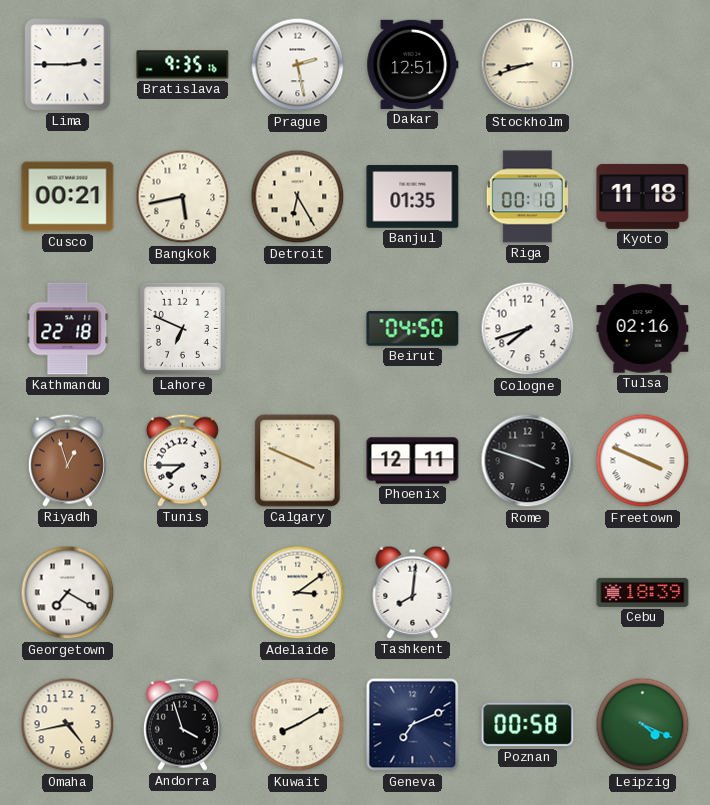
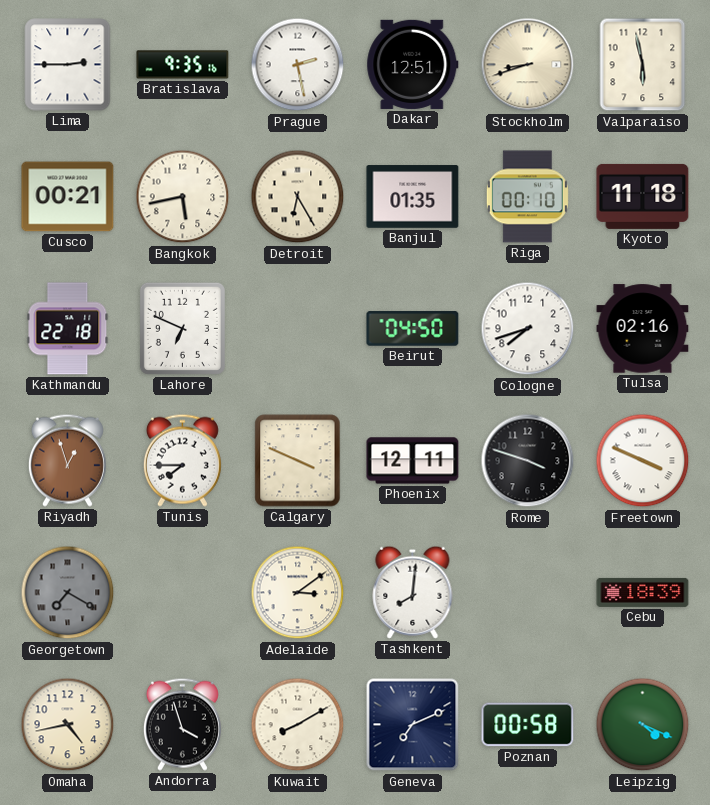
Valparaiso: none -> 5:58 (643, 65)
Georgetown dial: white -> grey (68, 593)
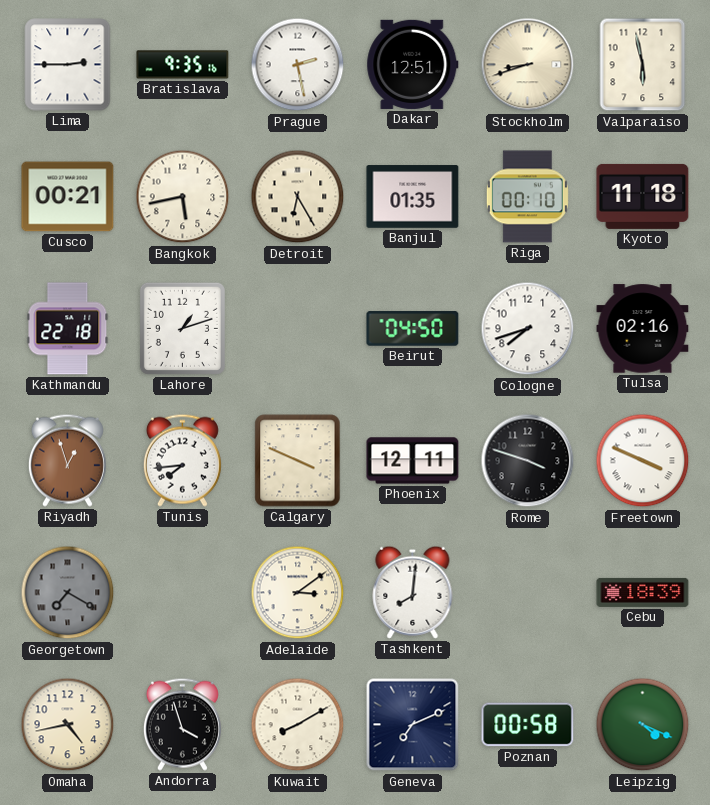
Lahore: 6:49 -> 1:12 (182, 328)
Tunis: 7:45 -> 7:44 (182, 460)
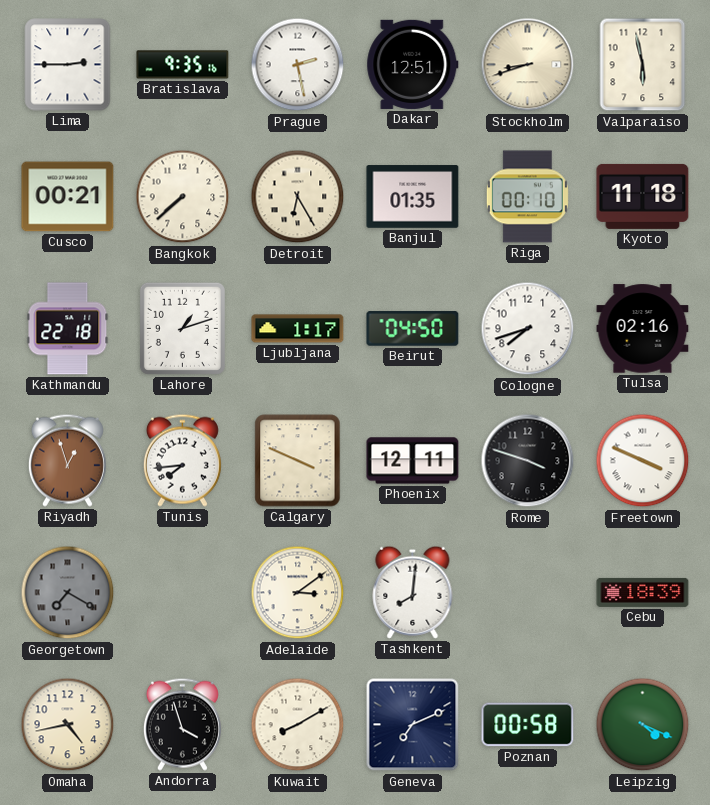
Bangkok: 5:43 -> 7:38 (183, 197)
Ljubljana: none -> 1:17 (298, 329)
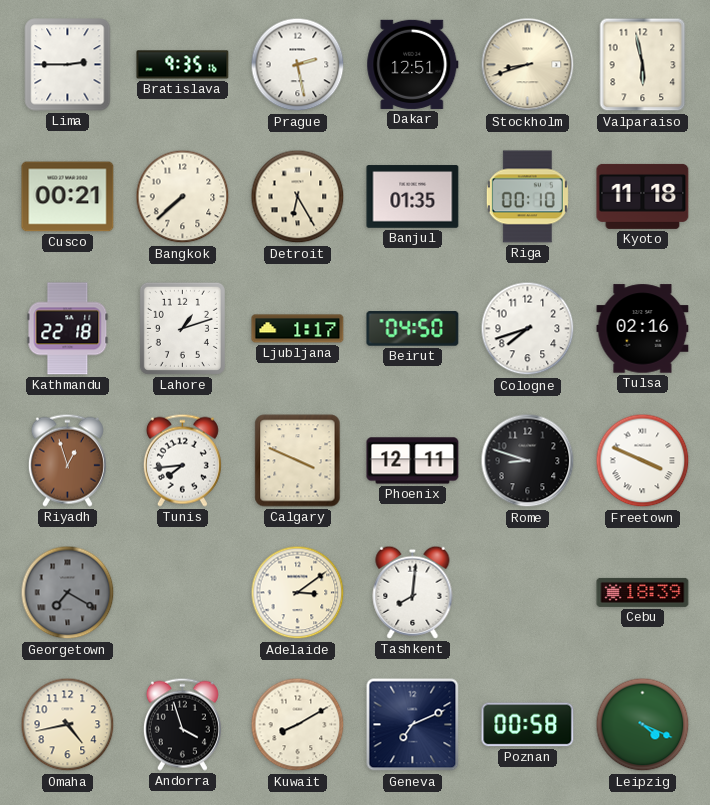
Rome: 3:48 -> 8:48 (528, 461)
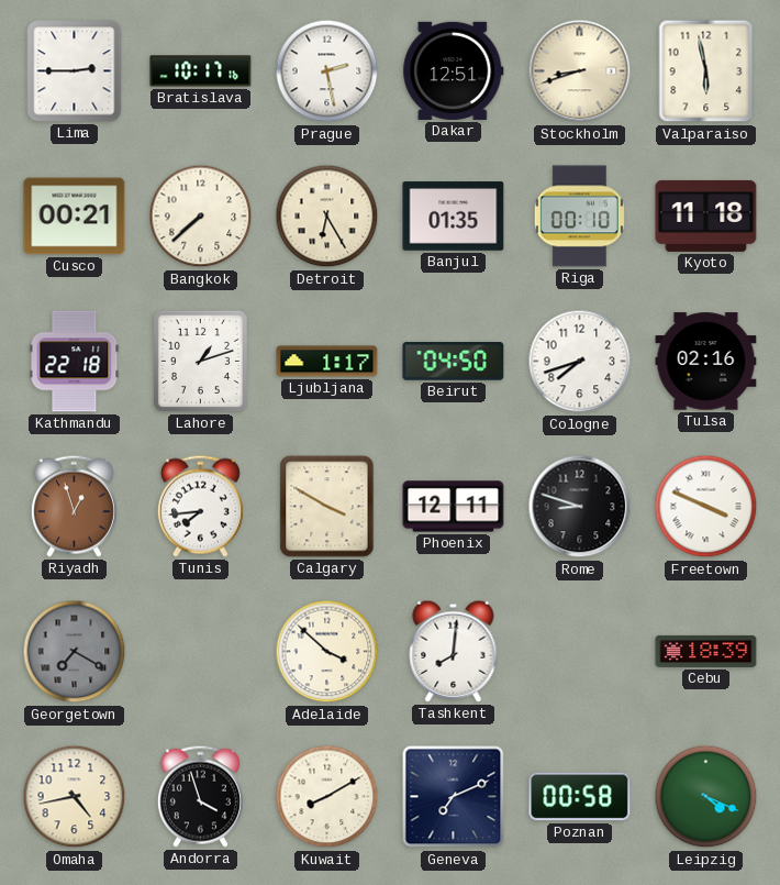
Bratislava: 9:35 -> 10:17 (201, 71)
Calgary: 3:49 -> 3:50 (327, 507)
Adelaide: 3:09 -> 3:52 (327, 652)
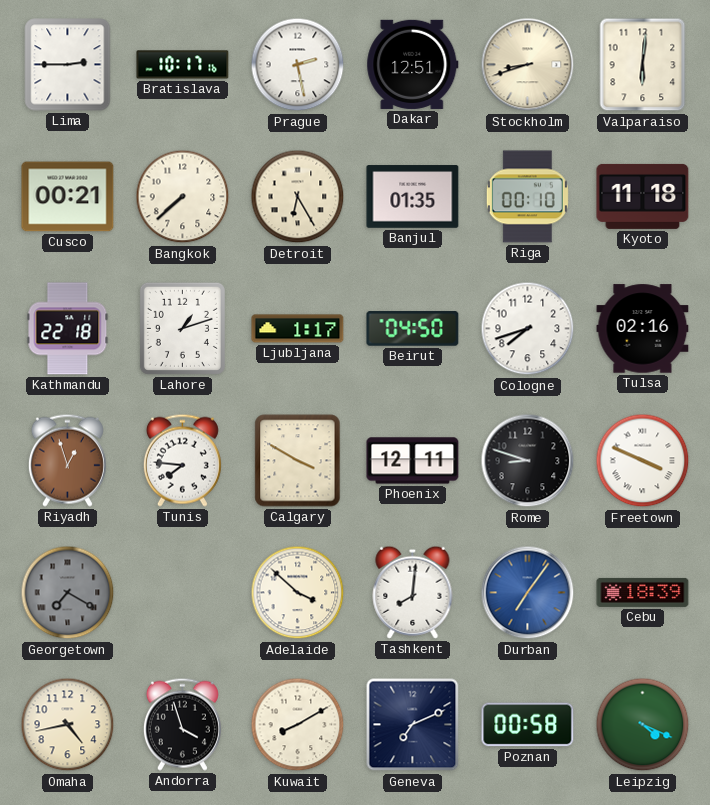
Valparaiso: 5:58 -> 6:01 (643, 65)
Tunis: 7:44 -> 7:46 (182, 460)
Durban: none -> 7:06 (528, 593)
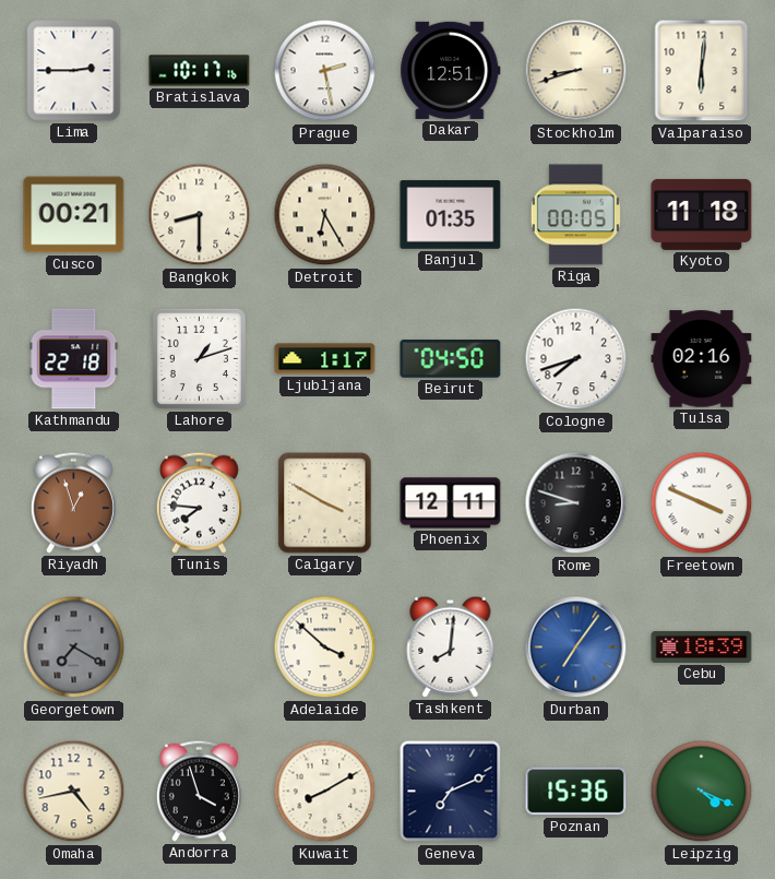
Bangkok: 7:38 -> 8:30 (200, 215)
Riga: 00:10 -> 00:05 (575, 215)
Poznan: 00:58 -> 15:36 (576, 792)
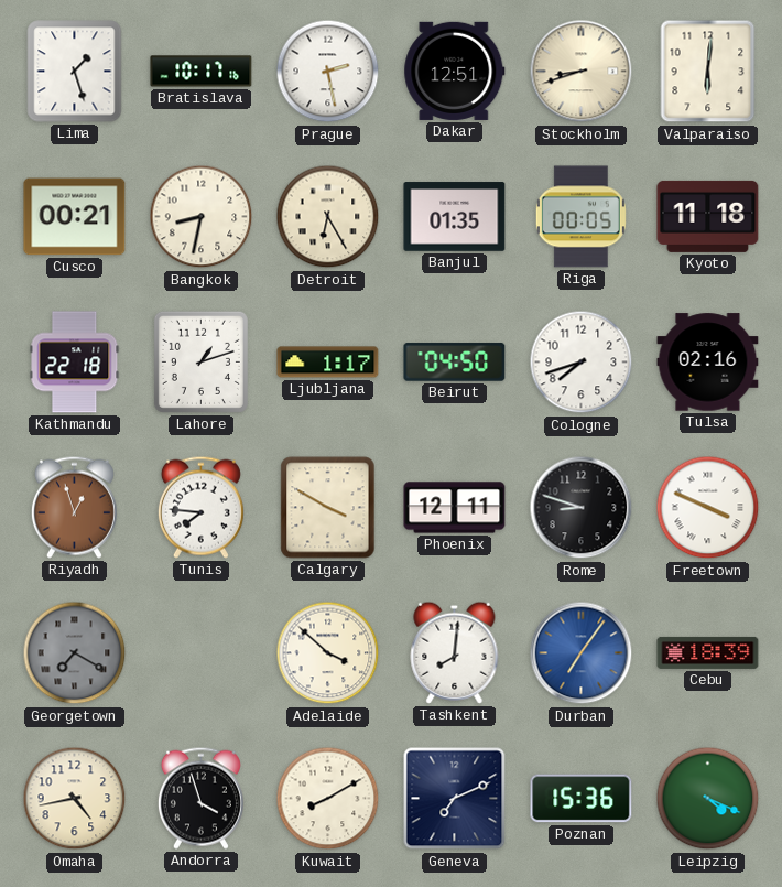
Lima: 2:45 -> 1:27 (75, 72)
Bangkok: 8:30 -> 8:32 (202, 217)
